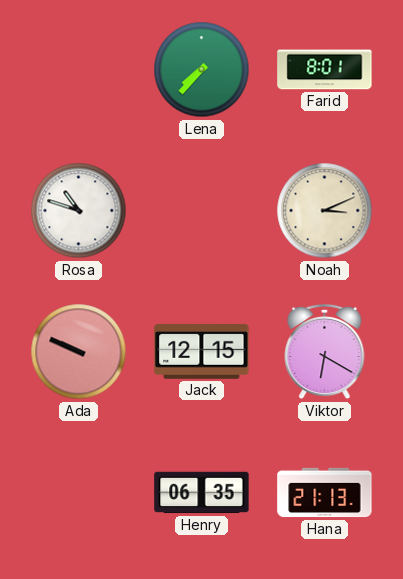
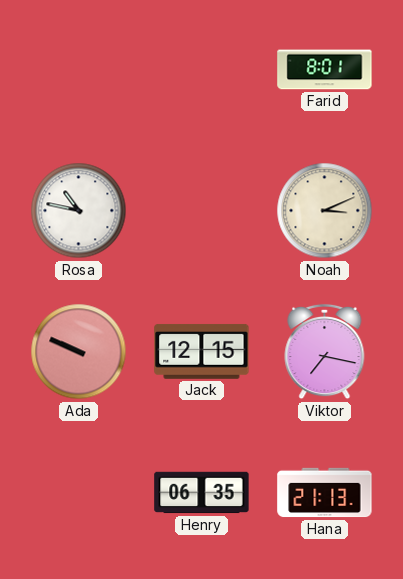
Lena: 7:37 -> none (202, 70)
Rosa: 10:48 -> 10:47 (79, 211)
Viktor: 6:20 -> 7:17 (325, 352)
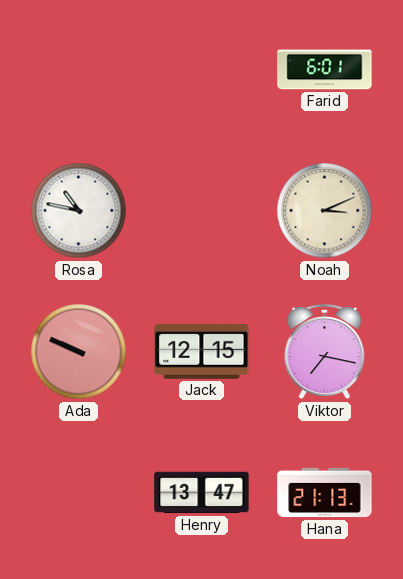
Farid: 8:01 -> 6:01 (325, 70)
Henry: 06:35 -> 13:47 (202, 493)
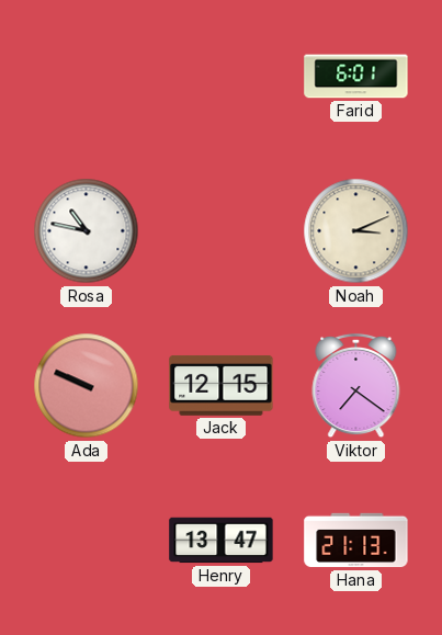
Viktor: 7:17 -> 7:21 (356, 386)
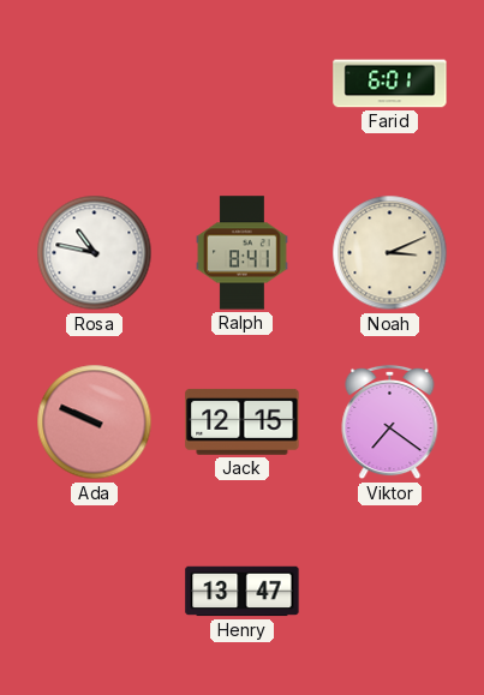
Ralph: none -> 8:41 (243, 253)
Hana: 21:13 -> none (356, 541)
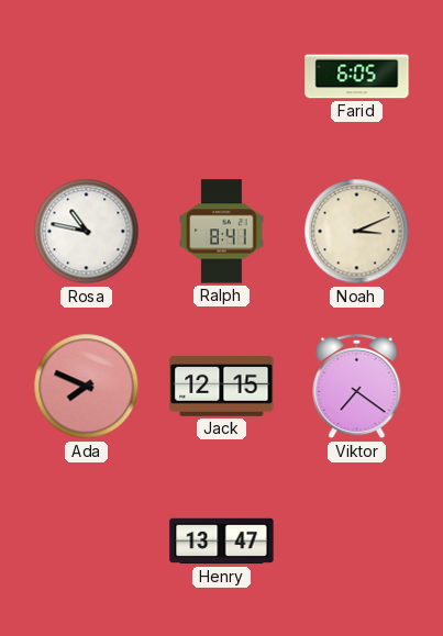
Farid: 6:01 -> 6:05 (357, 77)
Ada: 9:49 -> 7:49 (87, 387)
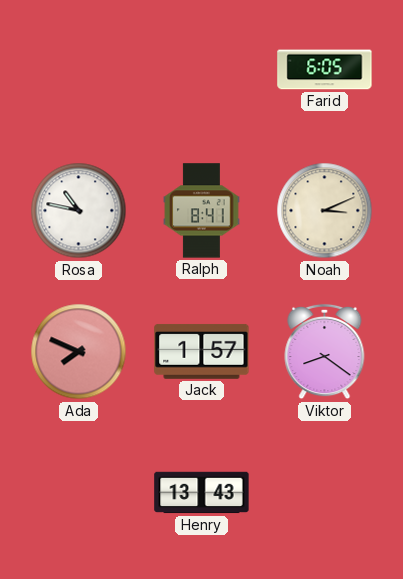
Jack: 12:15 -> 1:57 (202, 351)
Viktor: 7:21 -> 8:21 (325, 352)
Henry: 13:47 -> 13:43 (202, 493)
